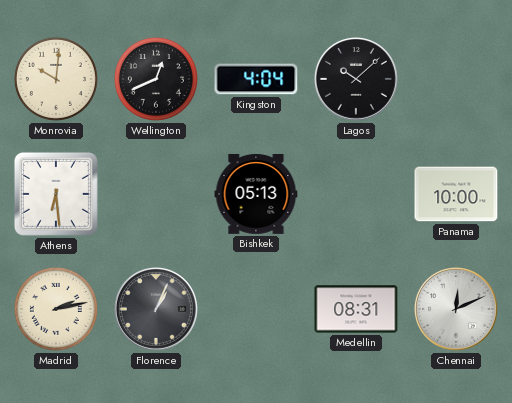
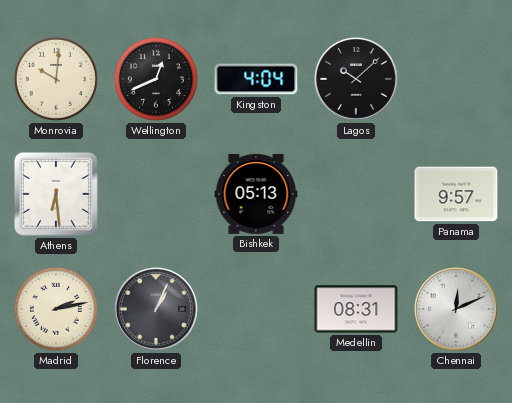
Panama: 10:00 -> 9:57 (456, 194)
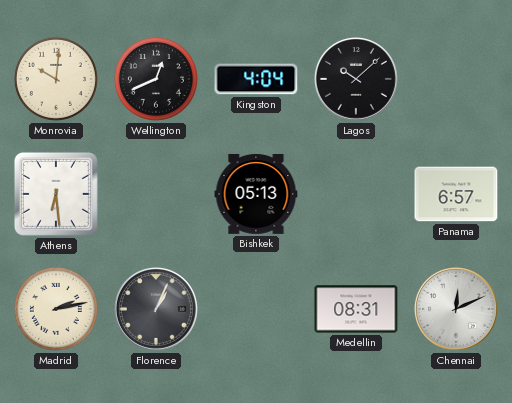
Panama: 9:57 -> 6:57 (456, 194)
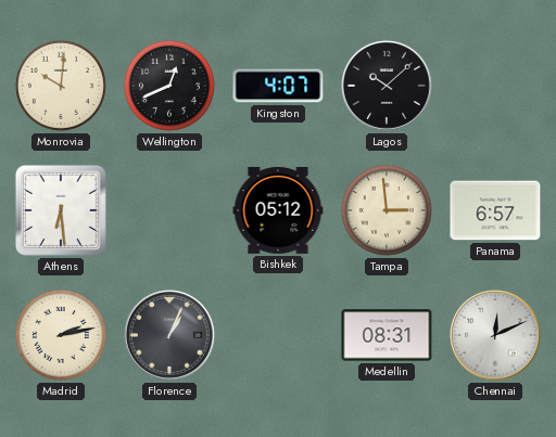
Kingston: 4:04 -> 4:07 (278, 86)
Bishkek: 05:13 -> 05:12 (278, 210)
Tampa: none -> 2:59 (387, 210)
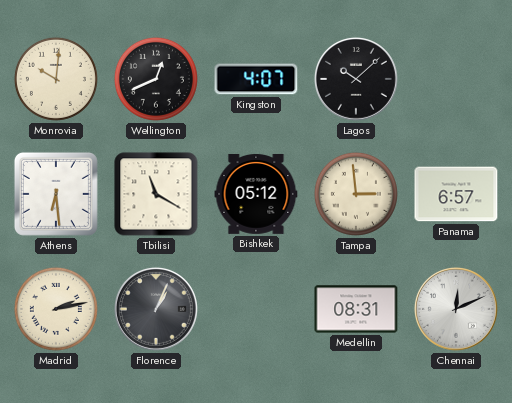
Tbilisi: none -> 11:20 (156, 194)
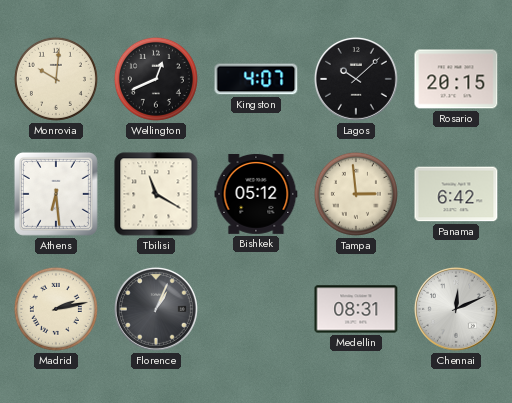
Rosario: none -> 20:15 (456, 79)
Panama: 6:57 -> 6:42 (456, 194)
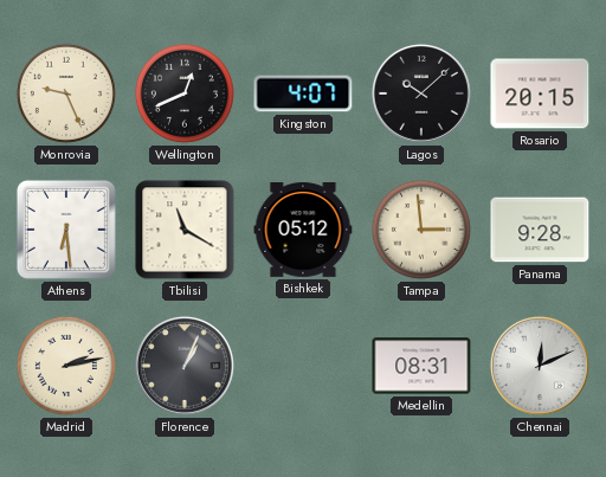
Monrovia: 10:01 -> 9:26 (66, 94)
Panama: 6:42 -> 9:28 (540, 230)
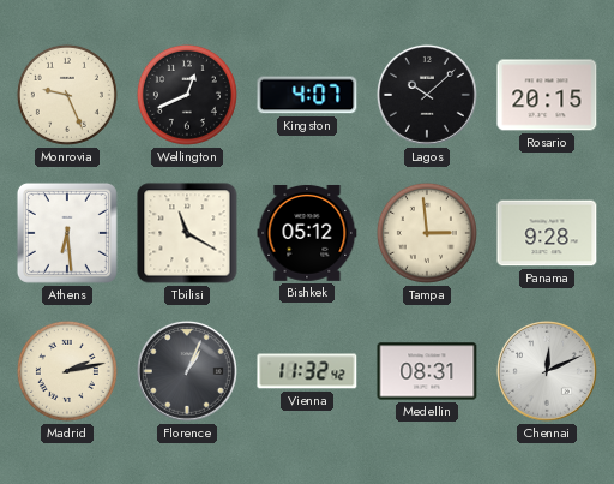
Vienna: none -> 11:32 (307, 371)
